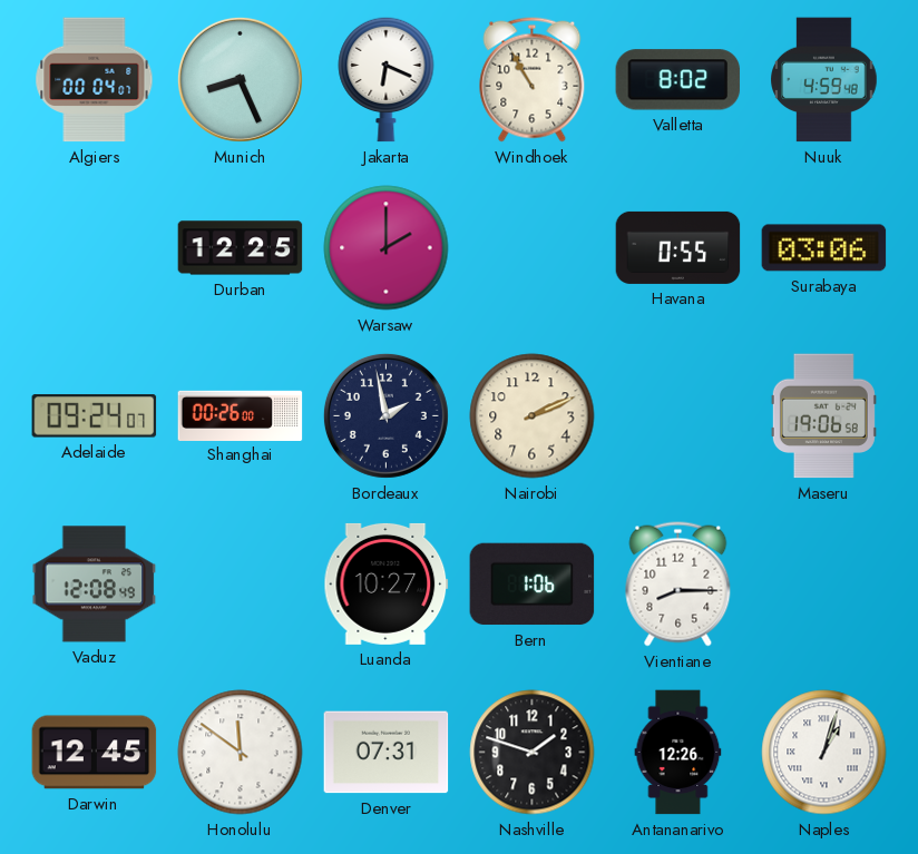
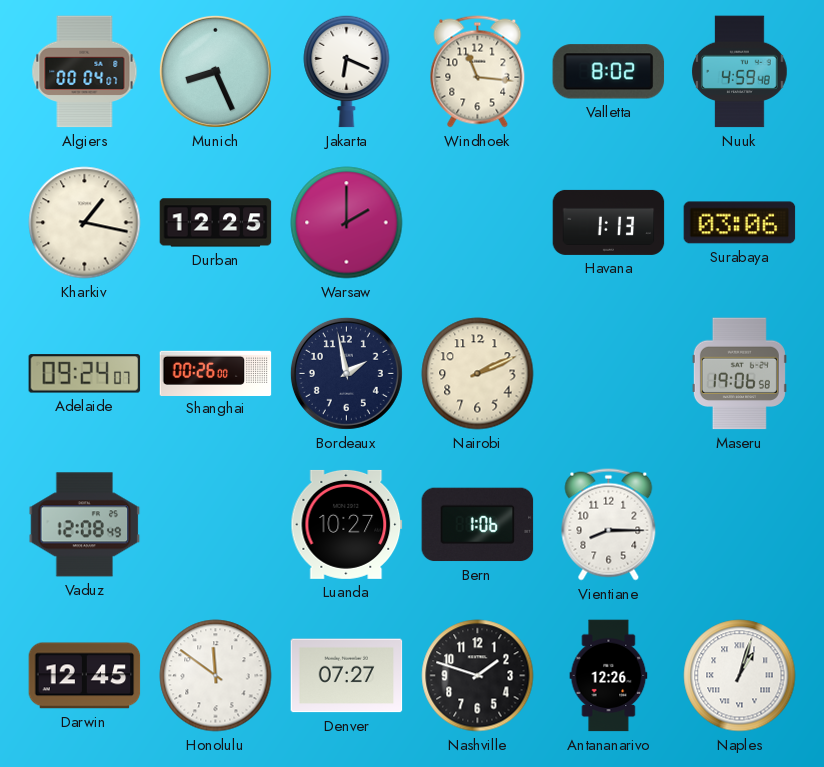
Windhoek: 10:55 -> 11:16 (478, 72)
Kharkiv: none -> 1:17 (85, 223)
Havana: 0:55 -> 1:13 (609, 222)
Denver: 07:31 -> 07:27 (347, 676)
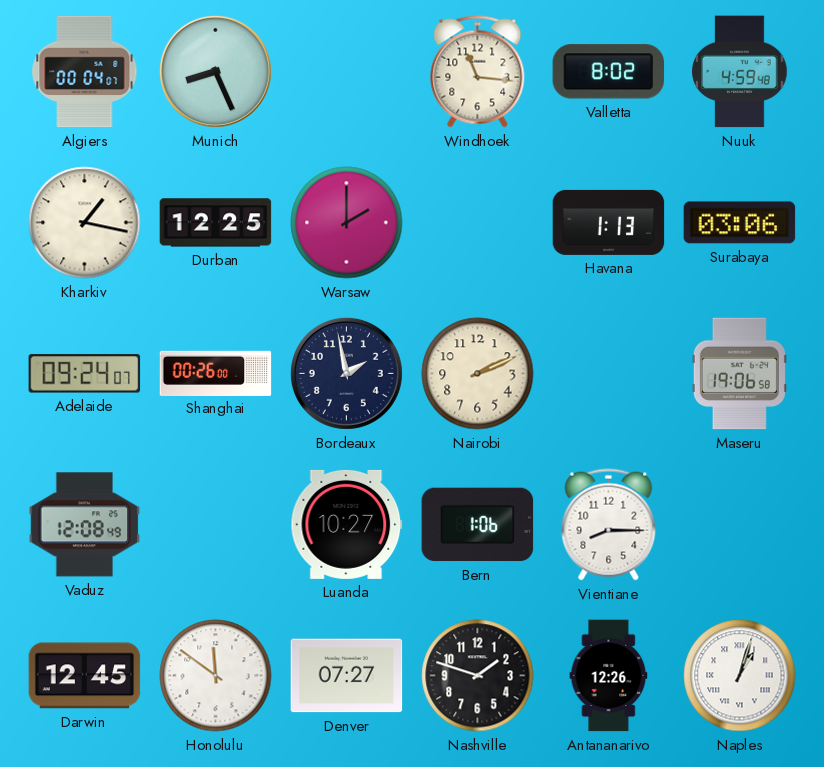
Jakarta: 6:19 -> none (347, 71)
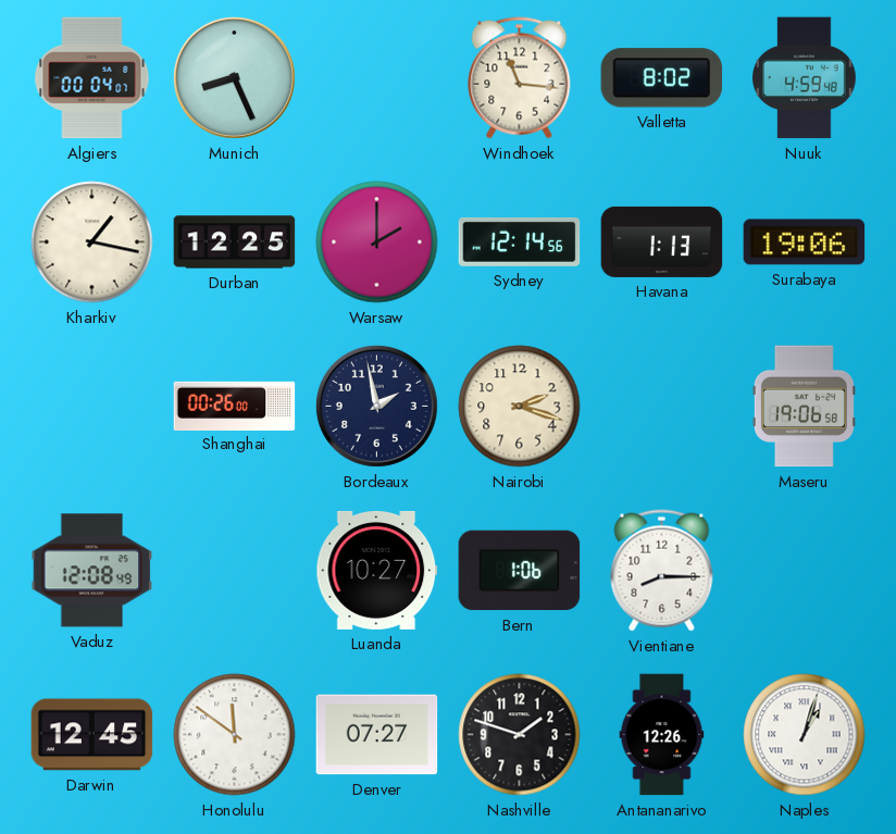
Sydney: none -> 12:14 (520, 241)
Surabaya: 03:06 -> 19:06 (805, 242)
Adelaide: 09:24 -> none (85, 374)
Nairobi: 2:11 -> 2:18 (520, 407)
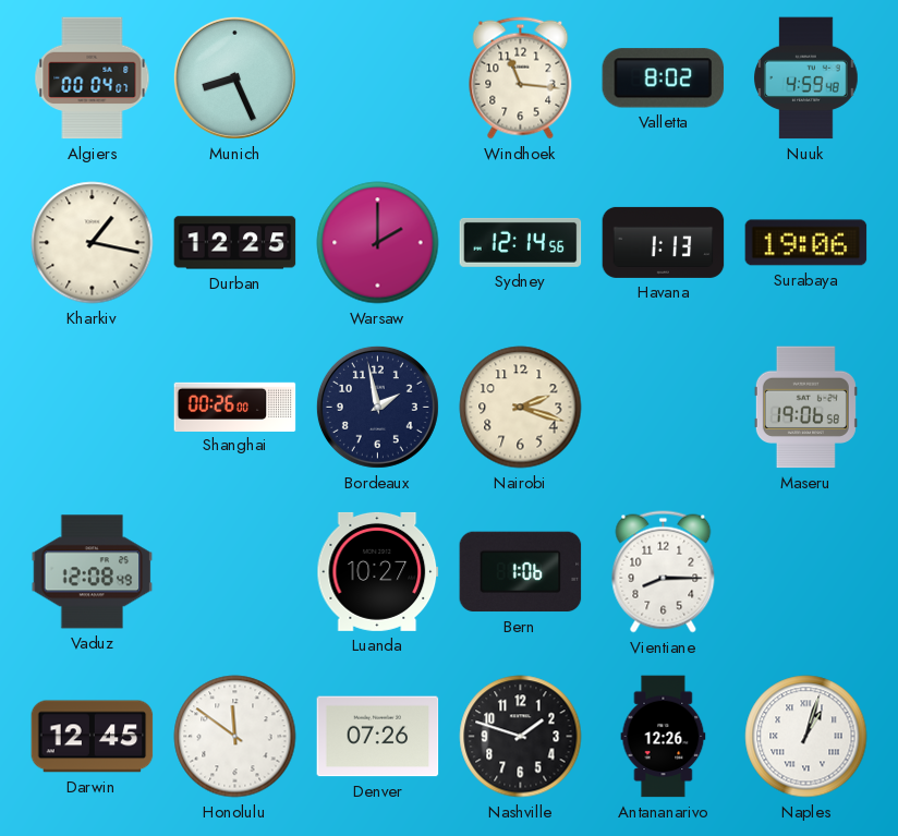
Denver: 07:27 -> 07:26 (378, 737)
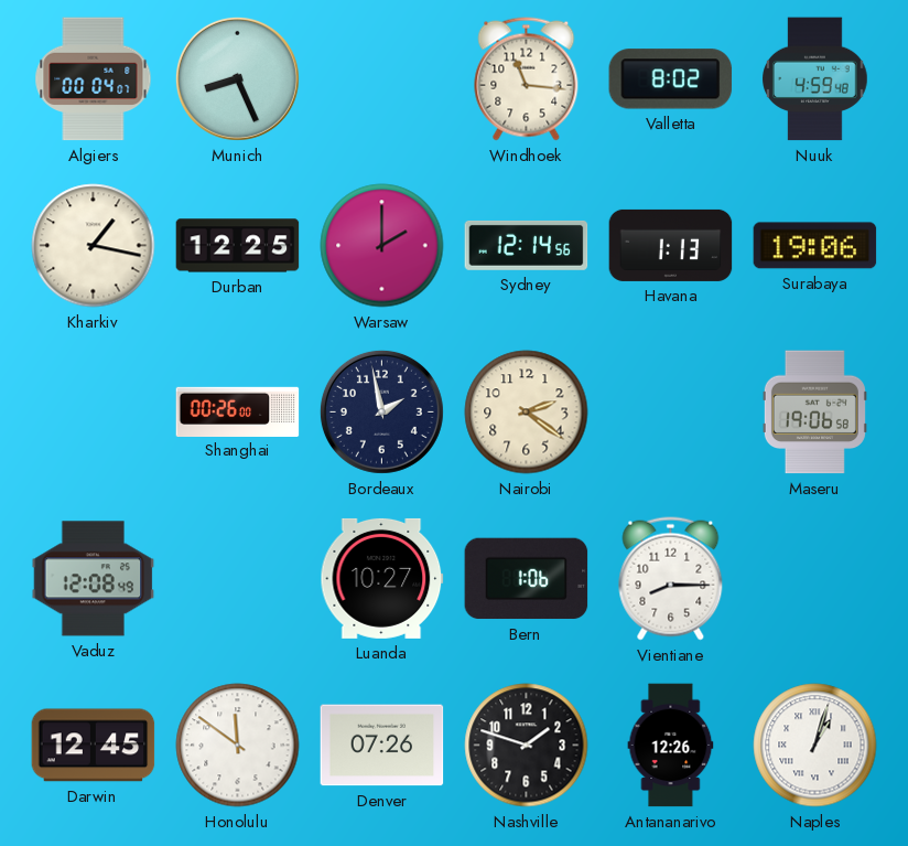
Nairobi: 2:18 -> 2:21 (527, 413)
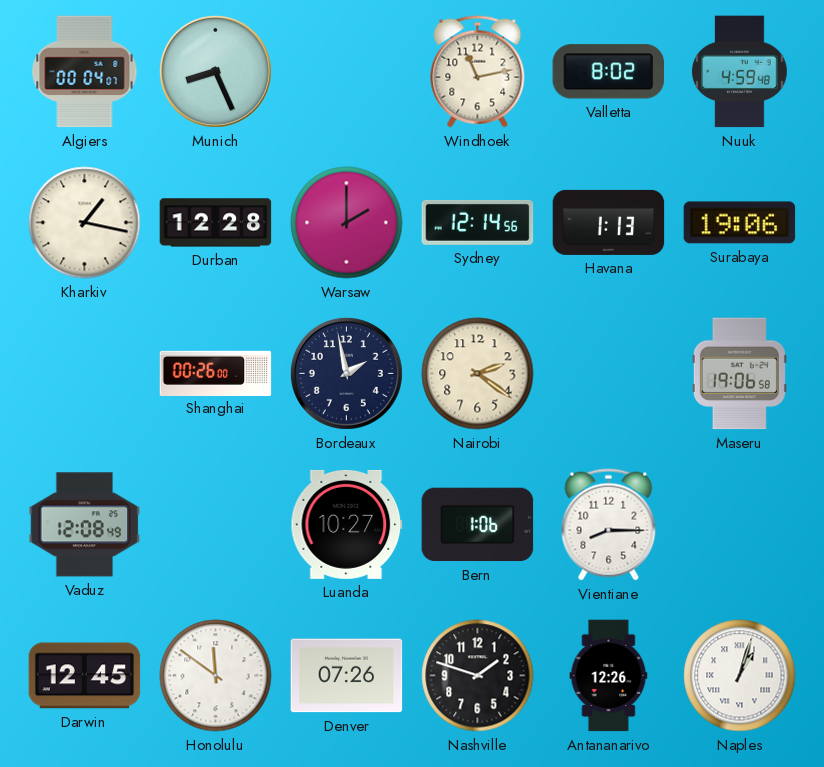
Windhoek: 11:16 -> 11:13 (478, 72)
Durban: 12:25 -> 12:28 (216, 223)
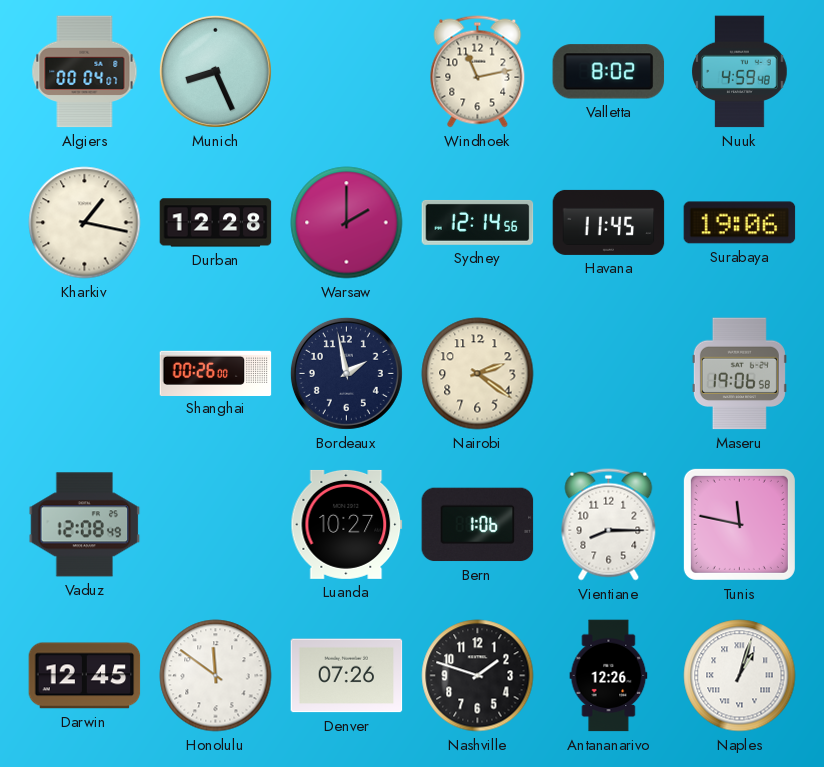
Havana: 1:13 -> 11:45 (609, 222)
Tunis: none -> 11:47 (739, 524)
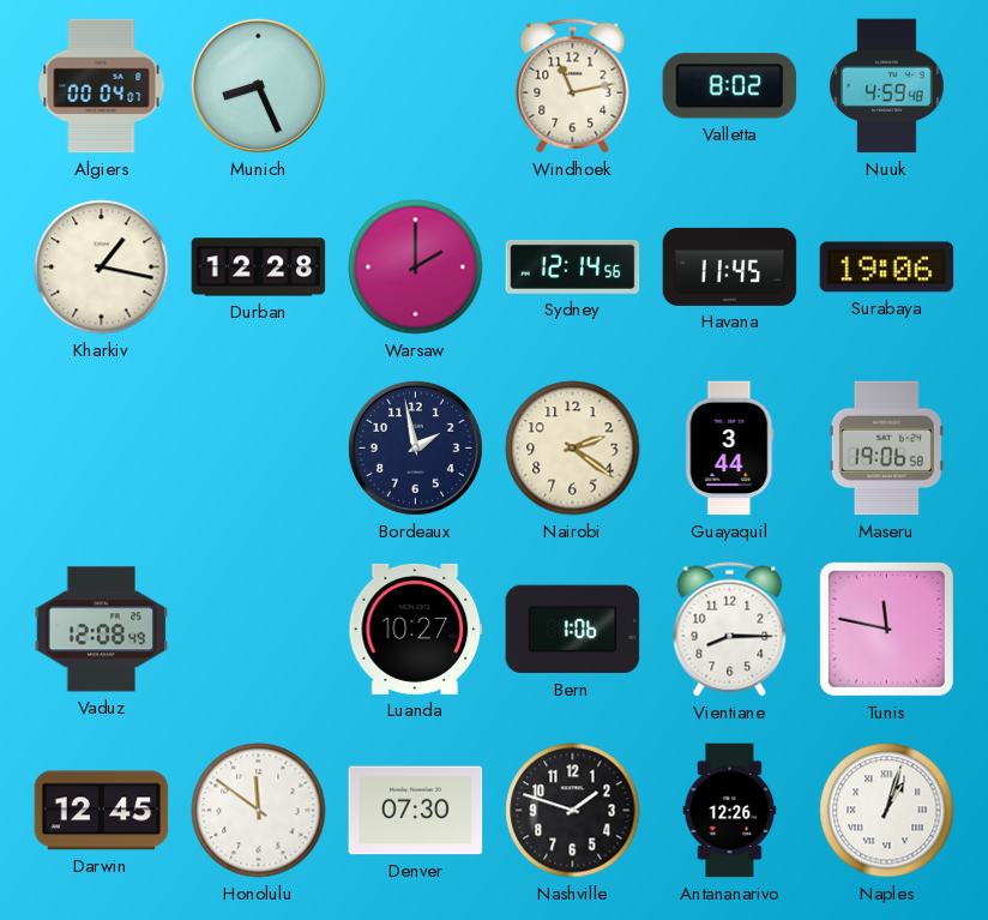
Shanghai: 00:26 -> none (216, 373)
Guayaquil: none -> 3:44 (730, 449)
Denver: 07:26 -> 07:30 (416, 811)
